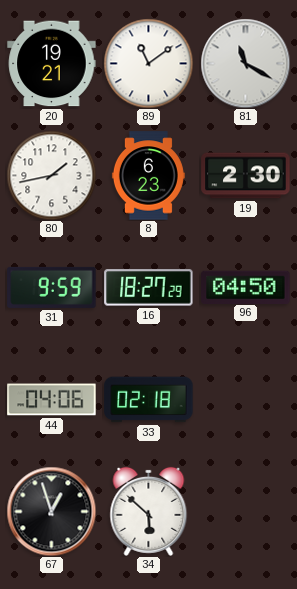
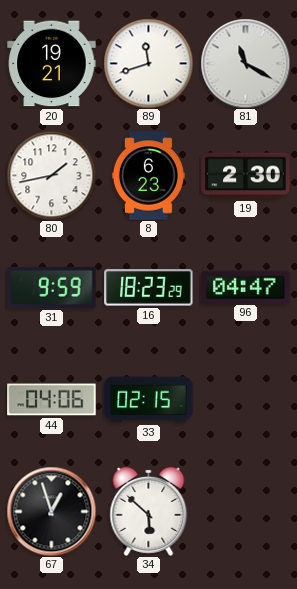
89: 11:09 -> 11:42 (148, 63)
16: 18:27 -> 18:23 (149, 288)
96: 04:50 -> 04:47 (246, 287)
33: 02:18 -> 02:15 (149, 400)
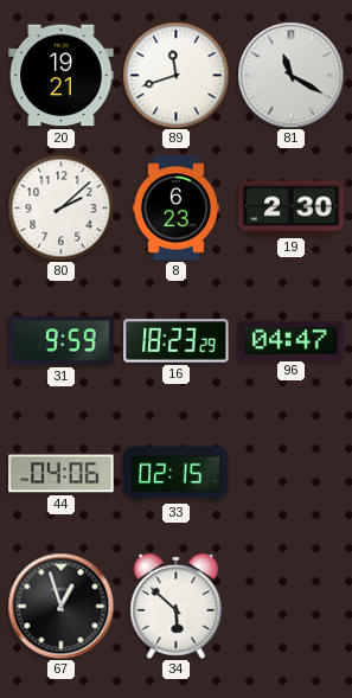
80: 1:43 -> 2:08 (60, 207)
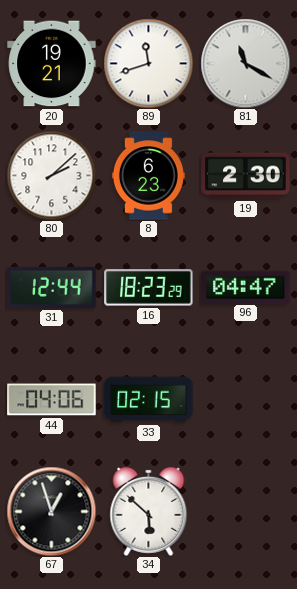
31: 9:59 -> 12:44 (52, 287)
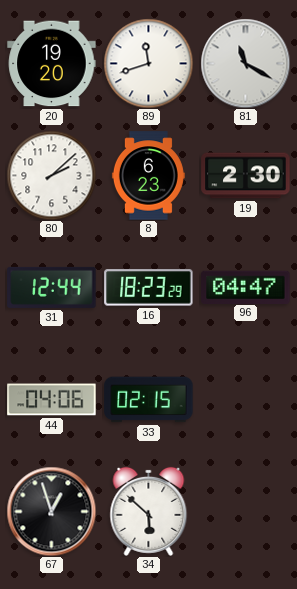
20: 19:21 -> 19:20 (52, 64)
